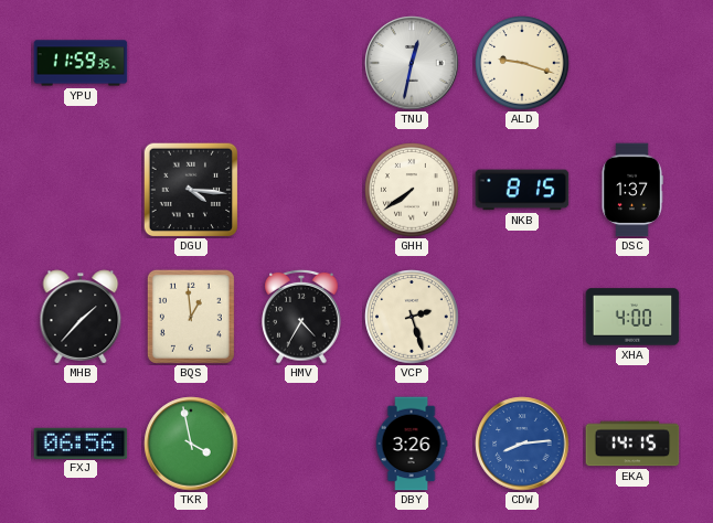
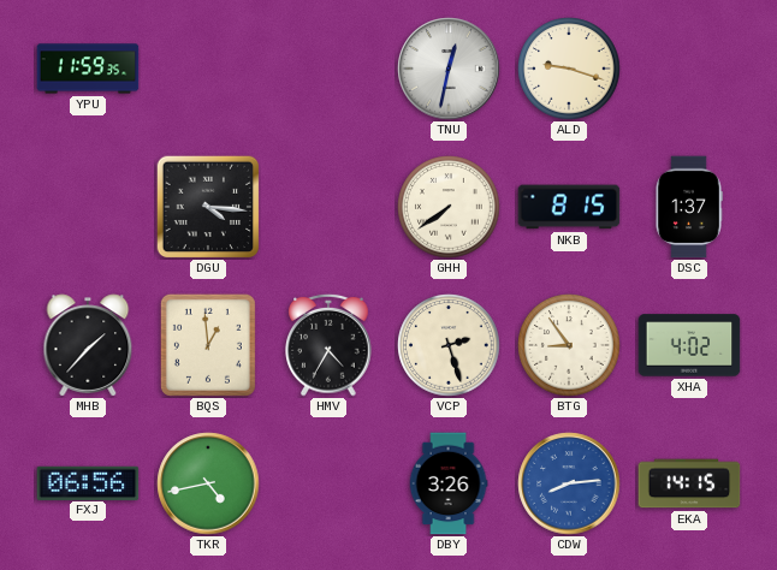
BTG: none -> 8:54 (569, 345)
XHA: 4:00 -> 4:02 (689, 345)
TKR: 3:58 -> 4:43 (208, 483)
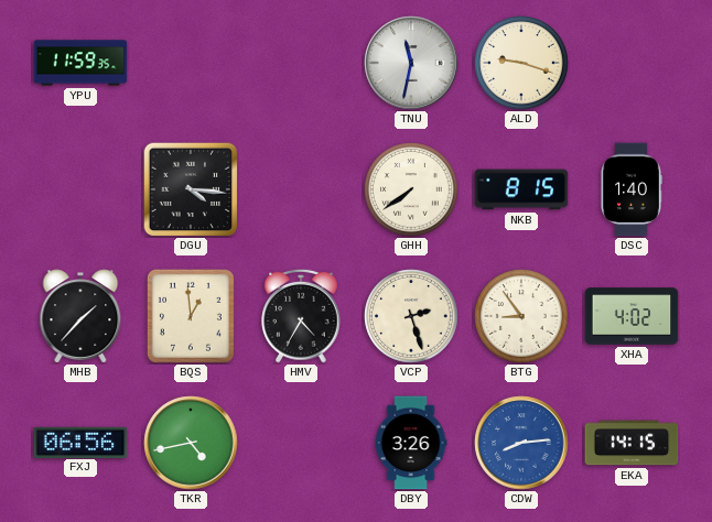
TNU: 12:32 -> 11:32 (411, 63)
DSC: 1:37 -> 1:40 (632, 189)
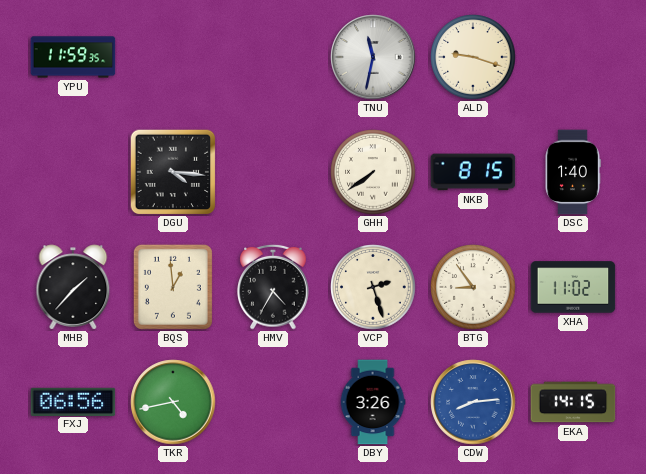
XHA: 4:02 -> 11:02 (573, 287)
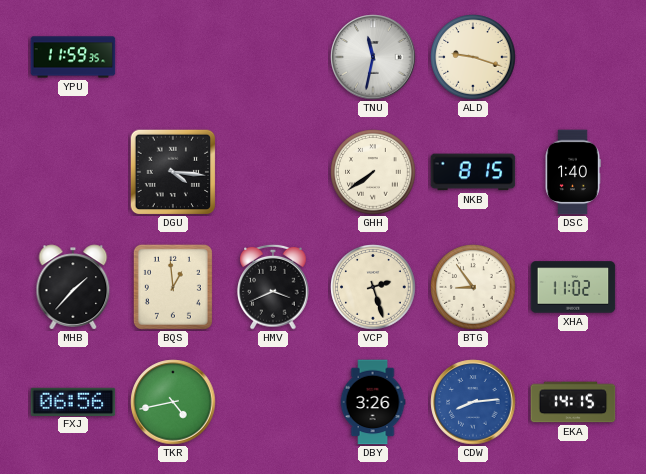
HMV: 4:35 -> 3:41 (273, 287)
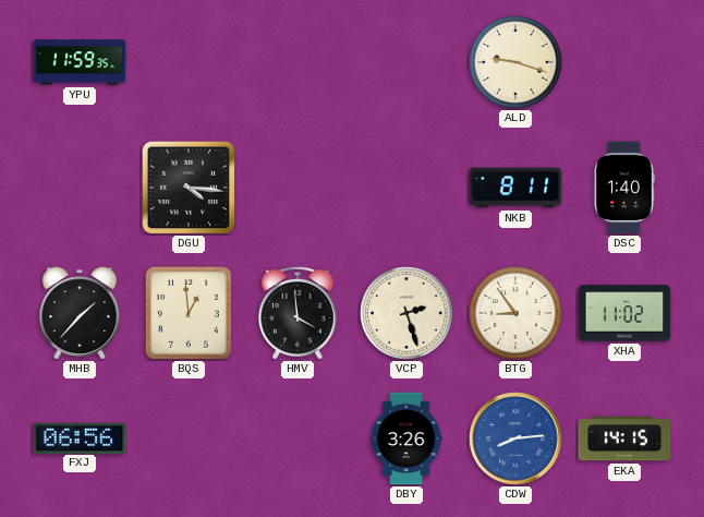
TNU: 11:32 -> none (373, 57)
GHH: 7:39 -> none (373, 172)
NKB: 8:15 -> 8:11 (515, 188)
HMV: 3:41 -> 3:59 (298, 313)
TKR: 4:43 -> none (173, 402)
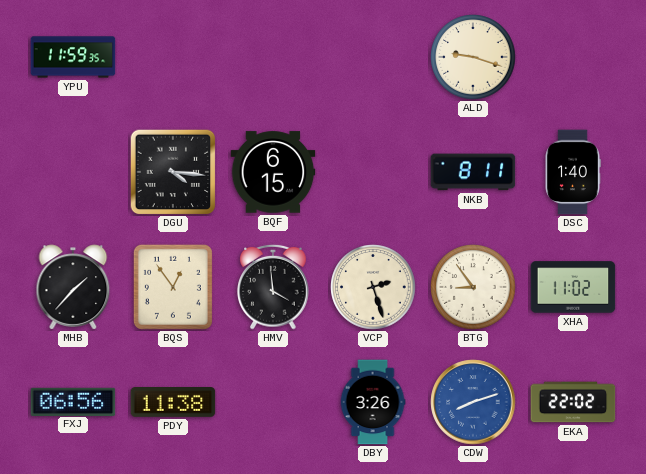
BQF: none -> 6:15 (273, 172)
BQS: 12:59 -> 12:54 (173, 287)
PDY: none -> 11:38 (173, 403)
CDW: 8:14 -> 8:12 (473, 402)
EKA: 14:15 -> 22:02 (573, 402)
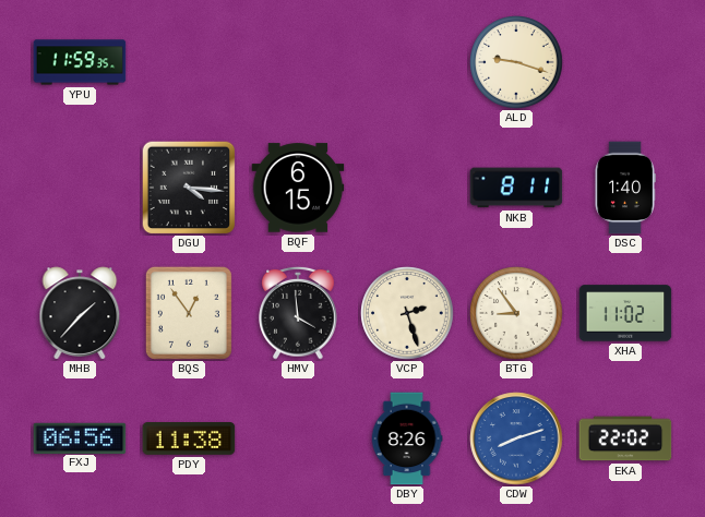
DBY: 3:26 -> 8:26 (407, 438)
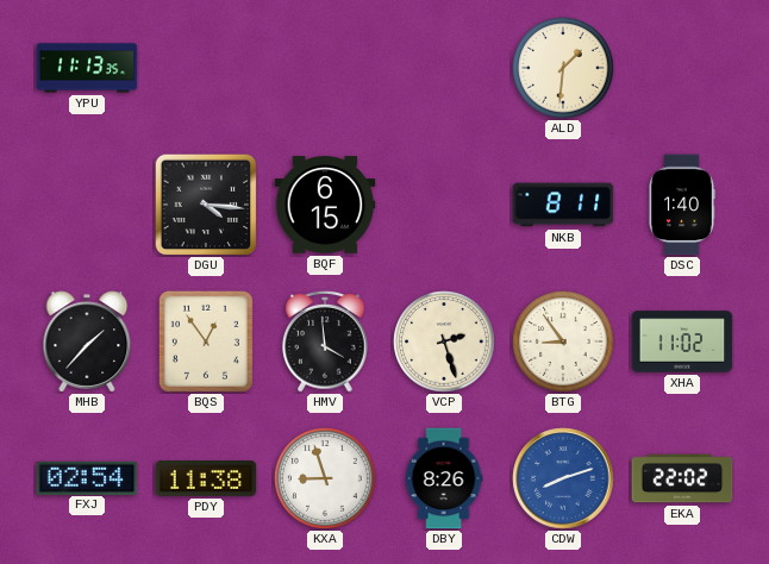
YPU: 11:59 -> 11:13 (87, 68)
ALD: 9:18 -> 1:31 (563, 68)
FXJ: 06:56 -> 02:54 (87, 477)
KXA: none -> 8:57 (325, 478)
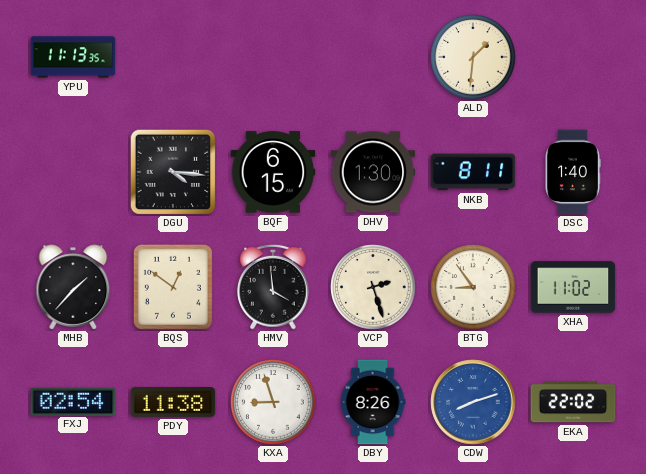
DHV: none -> 1:30 (373, 172)
BQS: 12:54 -> 12:51 (173, 287)
